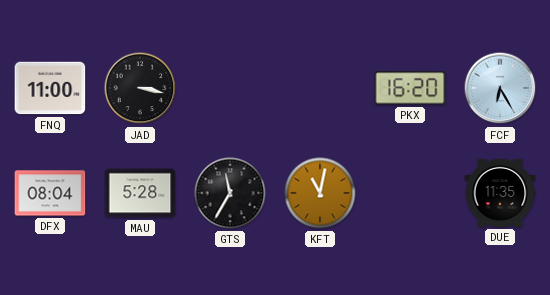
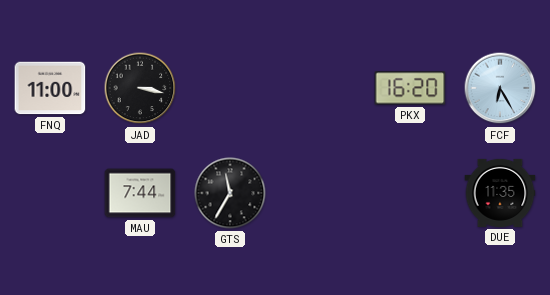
DFX: 08:04 -> none (50, 193)
MAU: 5:28 -> 7:44 (140, 193)
KFT: 11:02 -> none (320, 193)
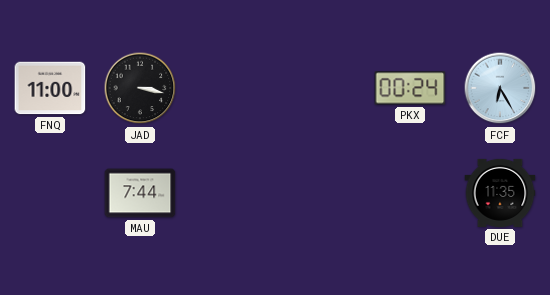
PKX: 16:20 -> 00:24 (410, 88)
GTS: 11:35 -> none (230, 193)
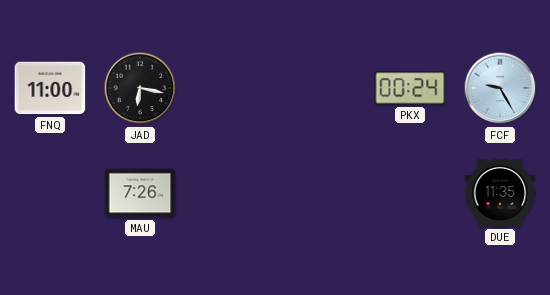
JAD: 3:17 -> 6:17 (140, 88)
FCF: 6:25 -> 9:25 (500, 88)
MAU: 7:44 -> 7:26 (140, 193)
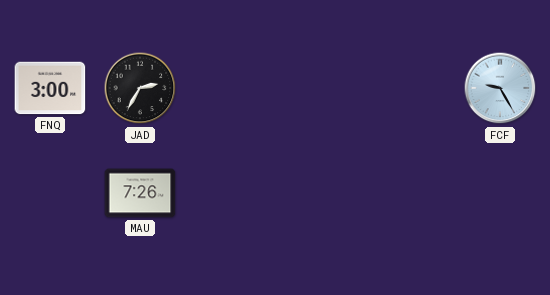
FNQ: 11:00 -> 3:00 (50, 88)
JAD: 6:17 -> 2:35 (140, 88)
PKX: 00:24 -> none (410, 88)
DUE: 11:35 -> none (500, 193)
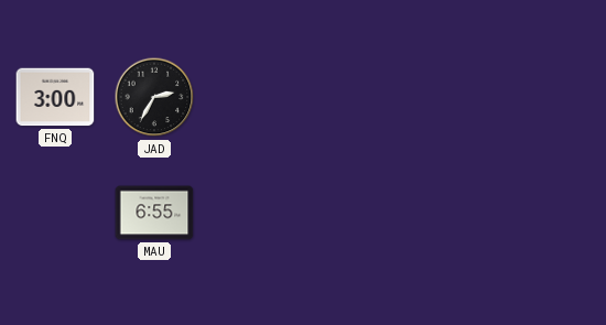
FCF: 9:25 -> none (500, 88)
MAU: 7:26 -> 6:55 (154, 213)
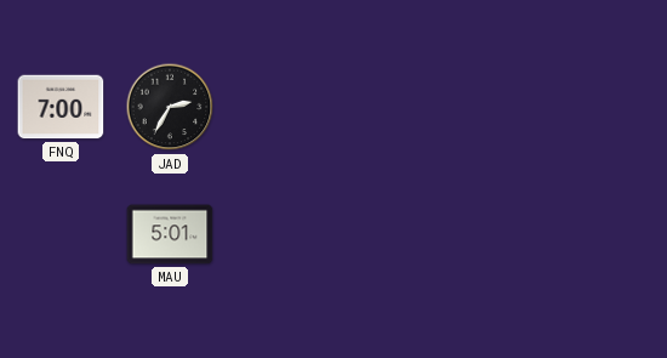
FNQ: 3:00 -> 7:00 (61, 107)
MAU: 6:55 -> 5:01 (170, 234)
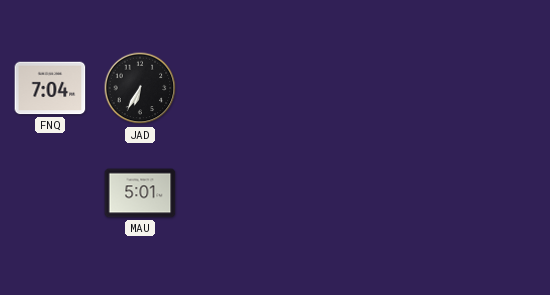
FNQ: 7:00 -> 7:04 (50, 88)
JAD: 2:35 -> 6:35 (140, 88)
